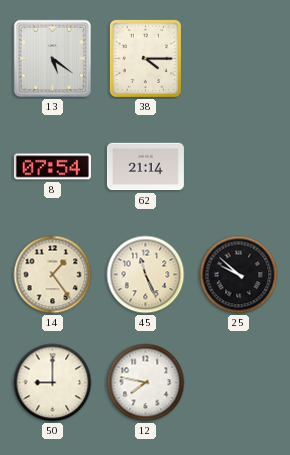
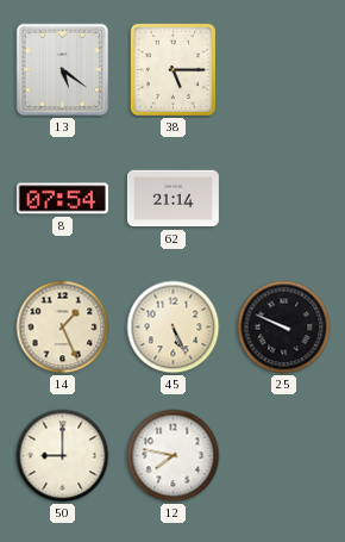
38: 4:15 -> 5:15 (172, 69)
14: 1:24 -> 1:26 (63, 328)
45: 11:26 -> 5:26 (174, 328)
25: 9:52 -> 9:49 (284, 328)
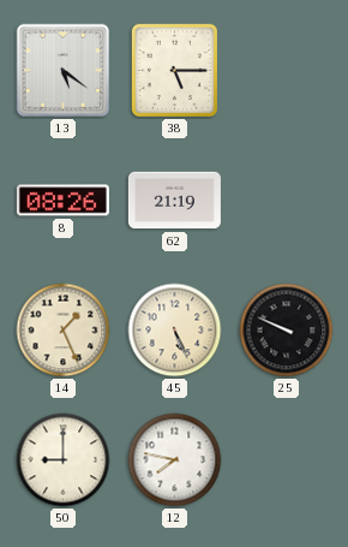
8: 07:54 -> 08:26 (62, 201)
62: 21:14 -> 21:19 (174, 201)
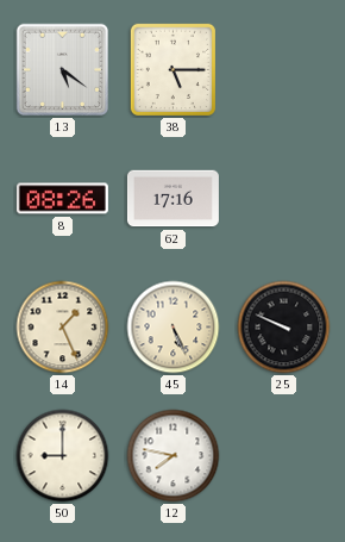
62: 21:19 -> 17:16 (172, 199)
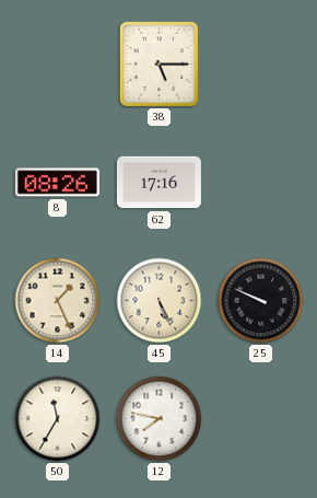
13: 5:21 -> none (63, 70)
50: 9:00 -> 11:35 (58, 419)
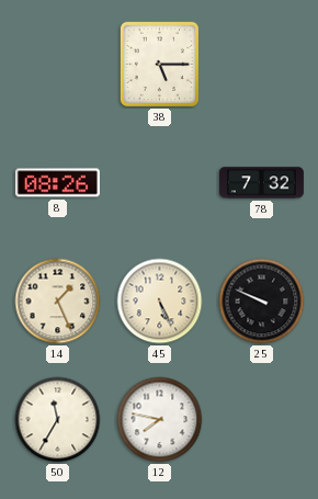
62: 17:16 -> none (158, 183)
78: none -> 7:32 (261, 183)
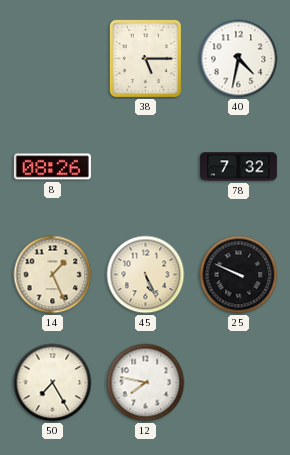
40: none -> 4:32 (239, 59)
50: 11:35 -> 7:25 (53, 383)
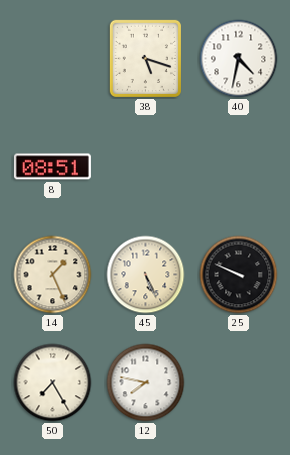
38: 5:15 -> 5:18 (145, 58)
8: 08:26 -> 08:51 (52, 167)
78: 7:32 -> none (238, 167)
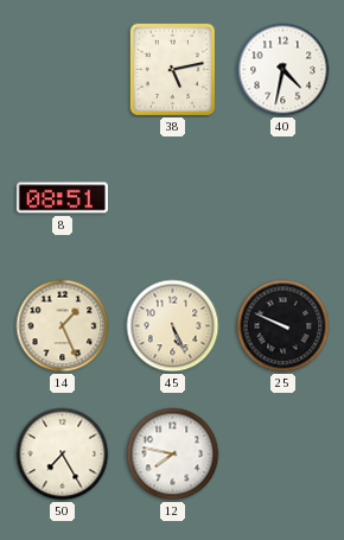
38: 5:18 -> 5:13 (172, 69)
